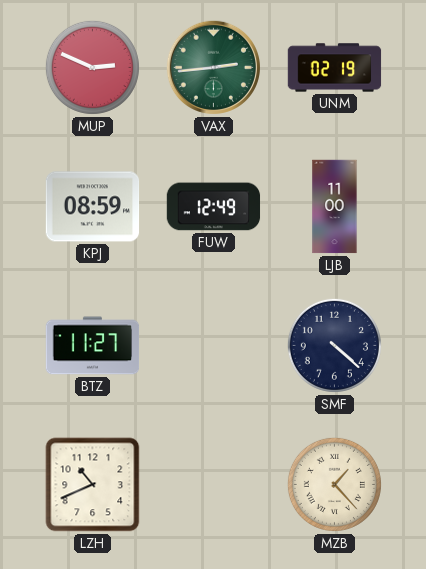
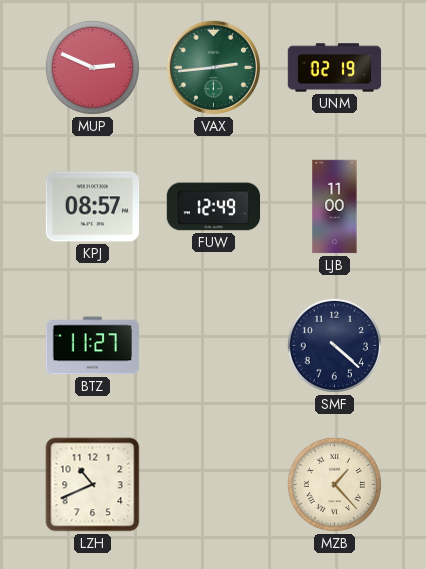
KPJ: 08:59 -> 08:57 (93, 207)
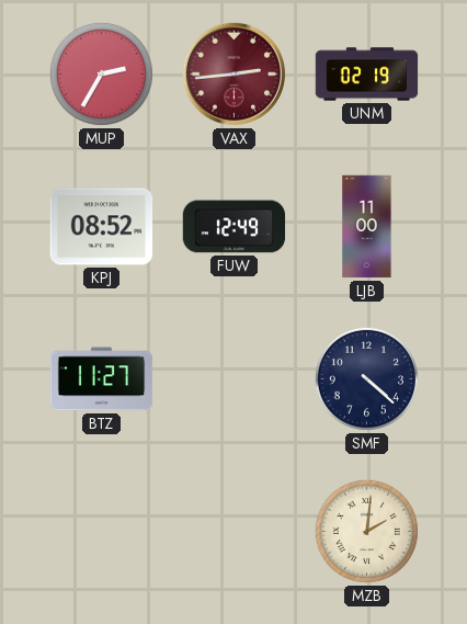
MUP: 2:49 -> 2:35 (101, 73)
VAX dial: green -> burgundy (233, 73)
KPJ: 08:57 -> 08:52 (102, 227)
LZH: 10:41 -> none (93, 485)
MZB: 1:23 -> 2:01 (366, 531)
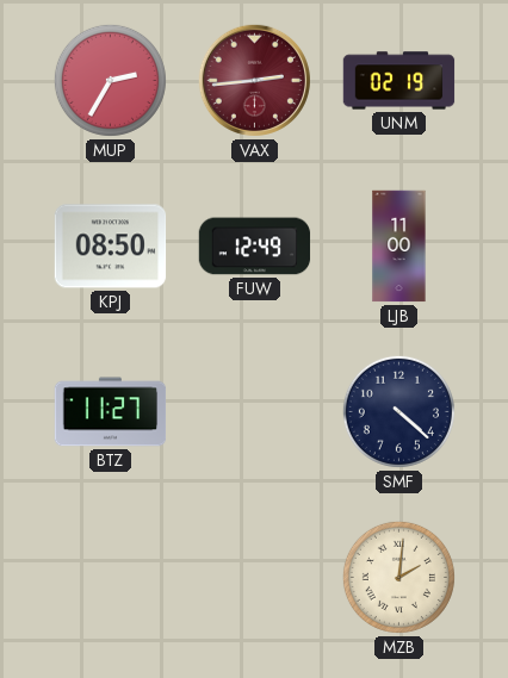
KPJ: 08:52 -> 08:50 (111, 247)
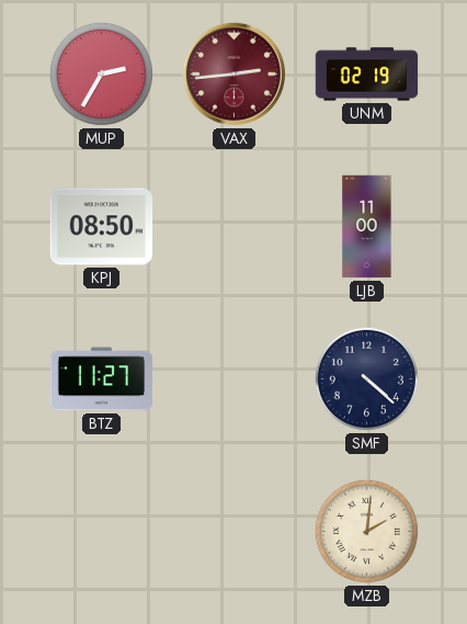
FUW: 12:49 -> none (255, 247)
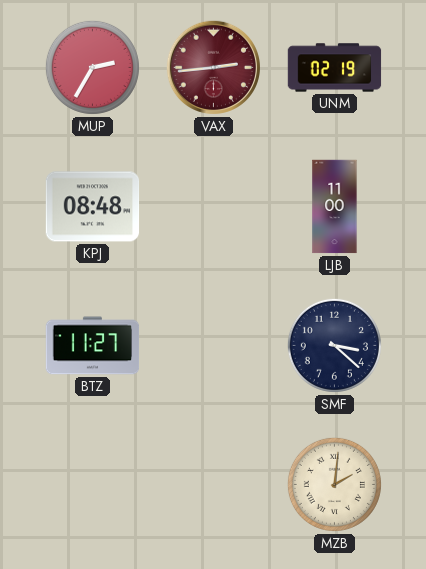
KPJ: 08:50 -> 08:48 (93, 207)
SMF: 4:22 -> 3:22 (334, 345)
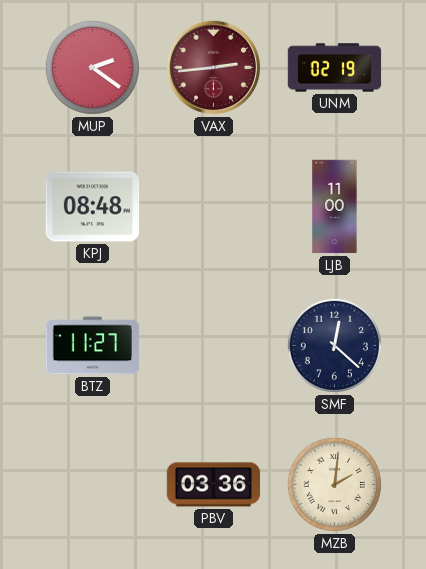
MUP: 2:35 -> 2:21 (92, 67)
SMF: 3:22 -> 12:22 (334, 345)
PBV: none -> 03:36 (214, 485)
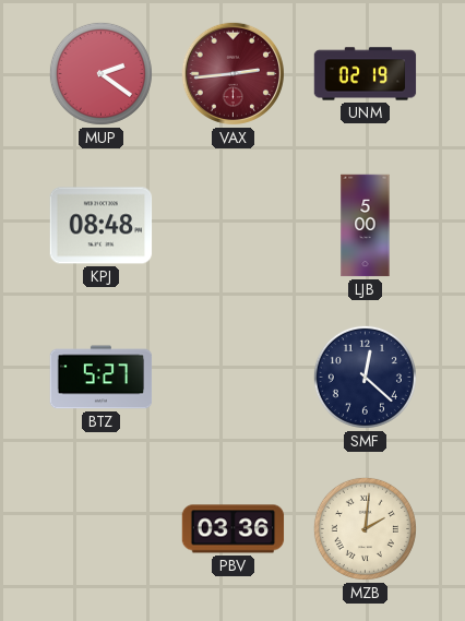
LJB: 11:00 -> 5:00 (366, 226)
BTZ: 11:27 -> 5:27 (102, 378)
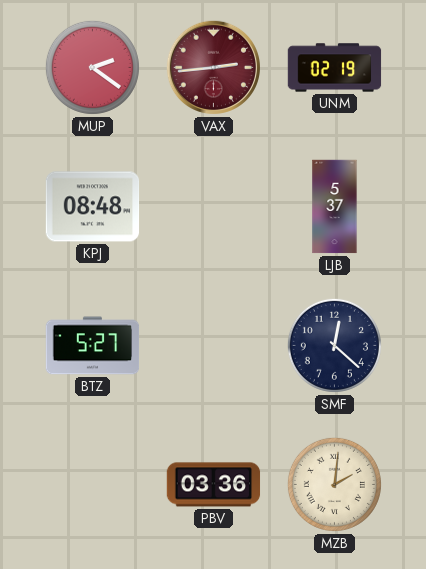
LJB: 5:00 -> 5:37 (335, 207)
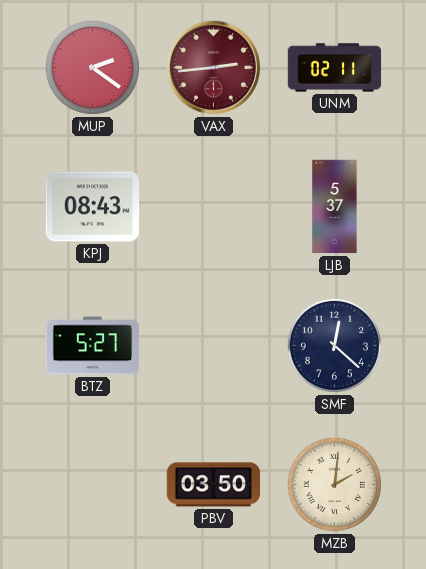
UNM: 02:19 -> 02:11 (335, 68)
KPJ: 08:48 -> 08:43 (93, 207)
PBV: 03:36 -> 03:50 (214, 485)
